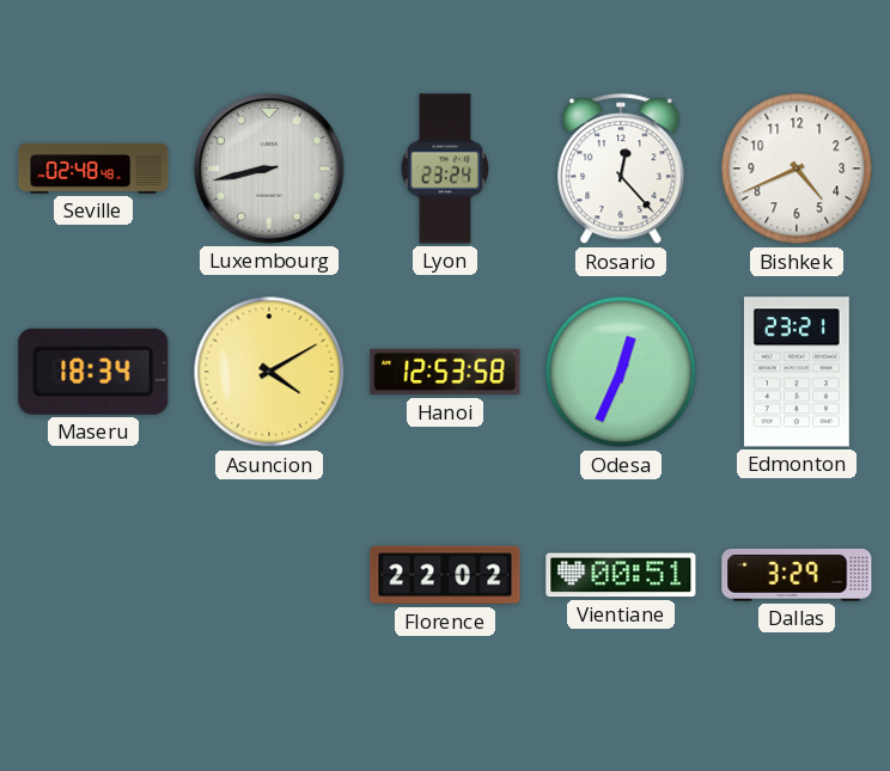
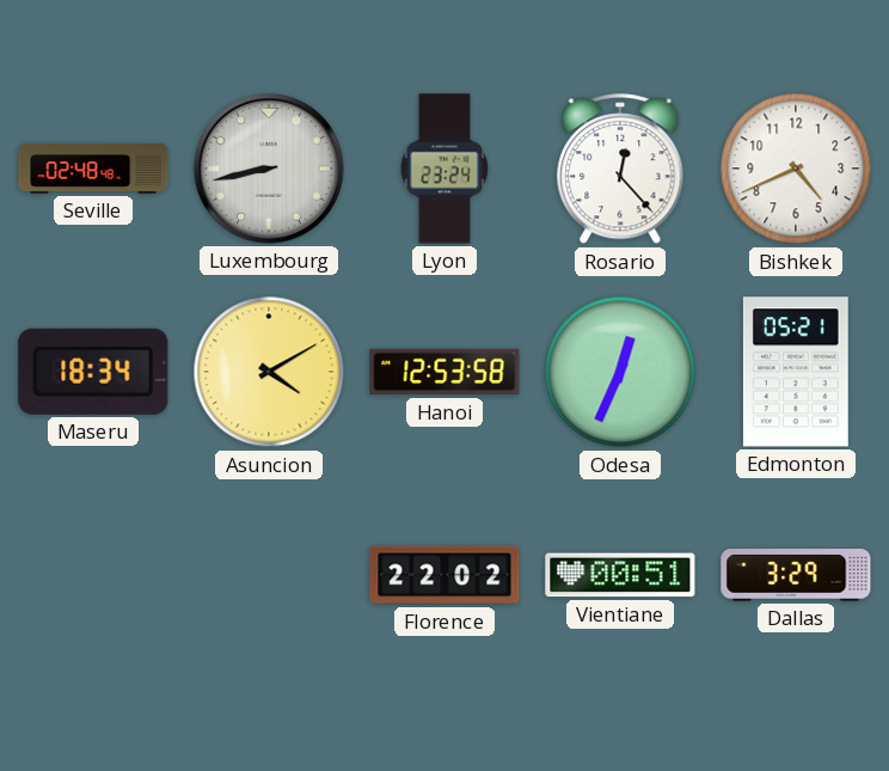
Edmonton: 23:21 -> 05:21 (796, 372)
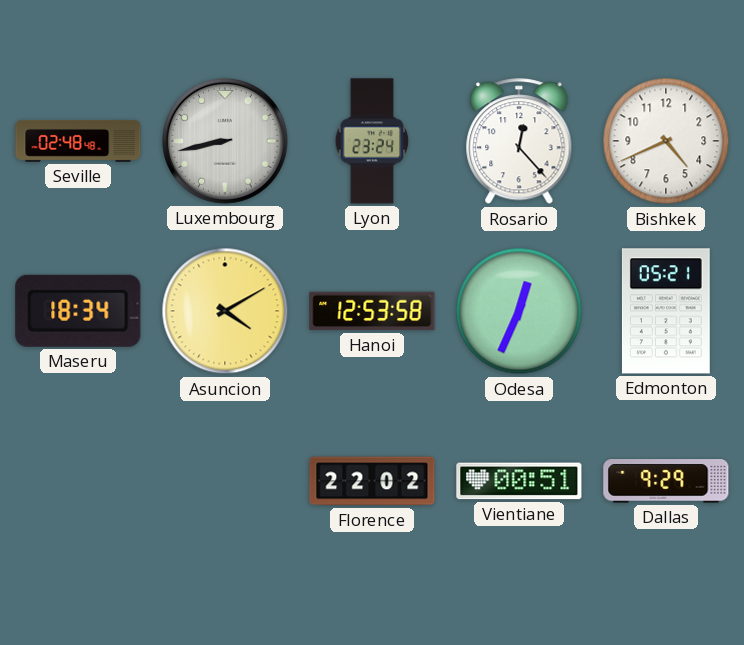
Dallas: 3:29 -> 9:29 (666, 481)
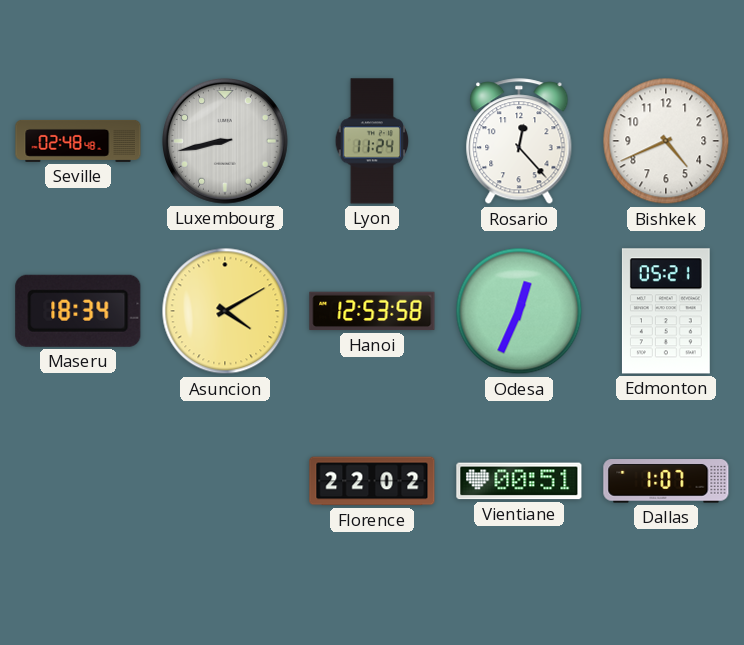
Lyon: 23:24 -> 11:24 (372, 141)
Dallas: 9:29 -> 1:07 (666, 481)
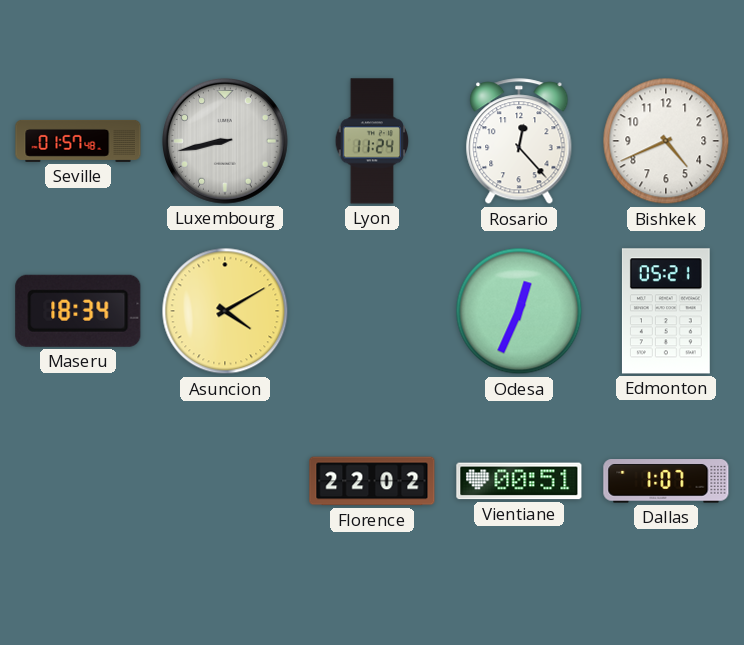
Seville: 02:48 -> 01:57 (78, 141)
Hanoi: 12:53 -> none (372, 311)
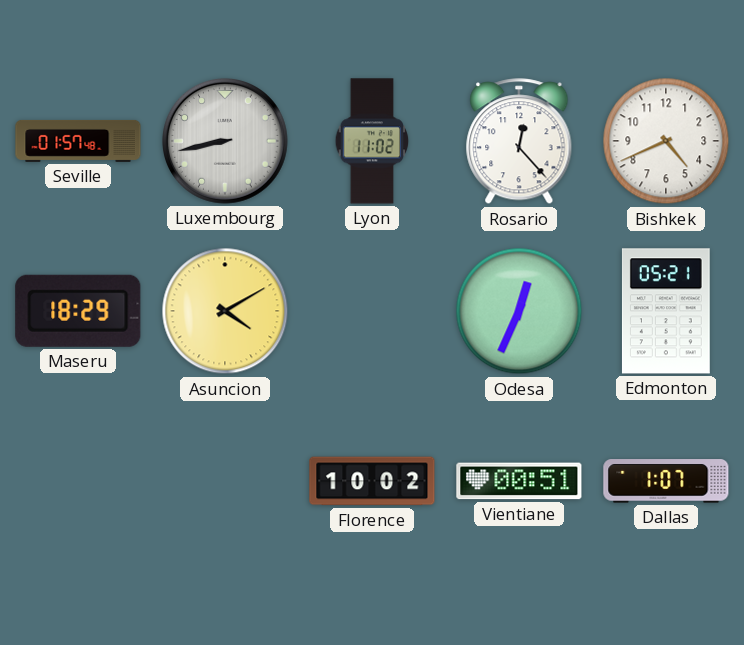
Lyon: 11:24 -> 11:02 (372, 141)
Maseru: 18:34 -> 18:29 (78, 311)
Florence: 22:02 -> 10:02 (372, 481)
